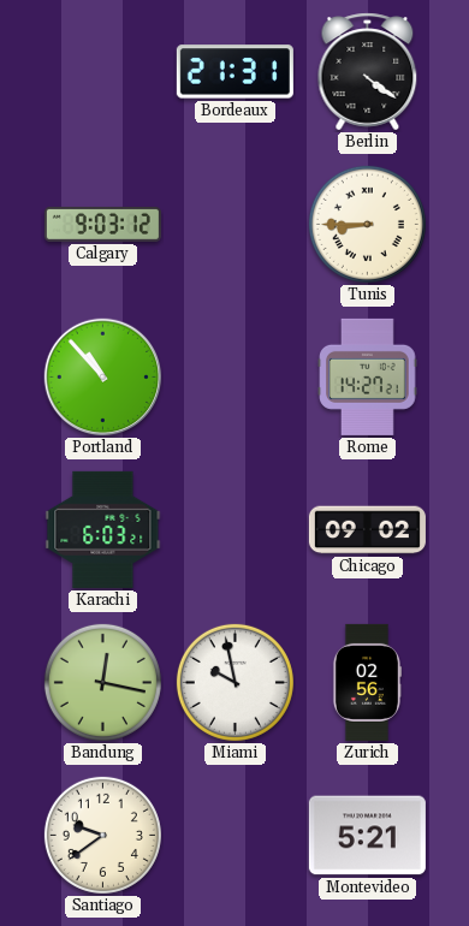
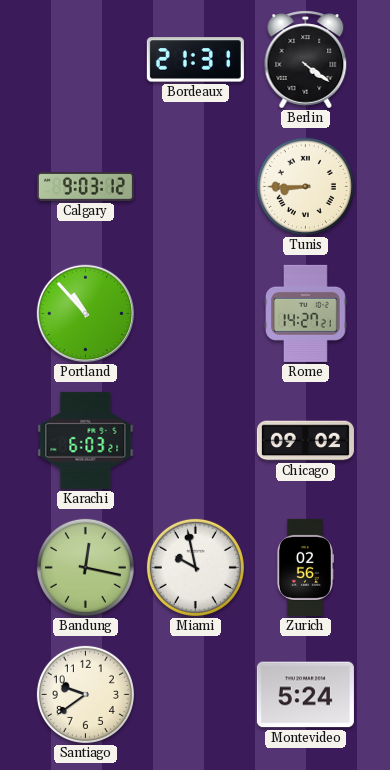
Montevideo: 5:21 -> 5:24 (305, 695)
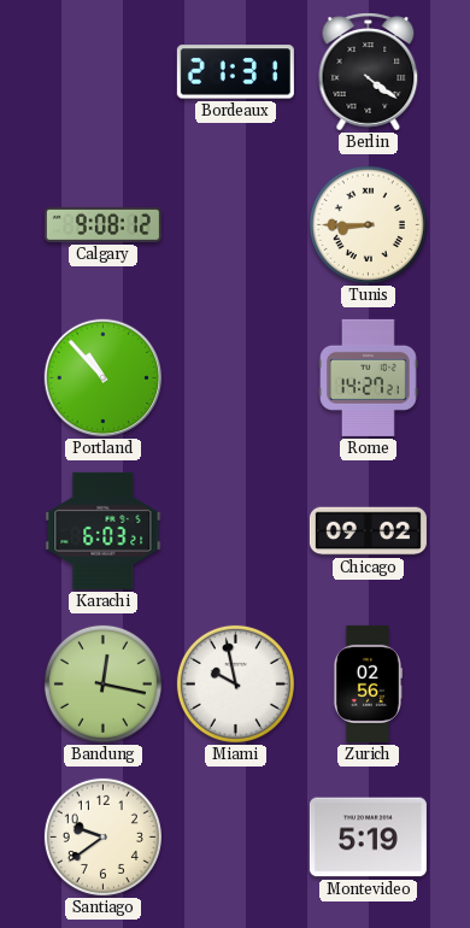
Calgary: 9:03 -> 9:08 (102, 224)
Montevideo: 5:24 -> 5:19 (368, 838)
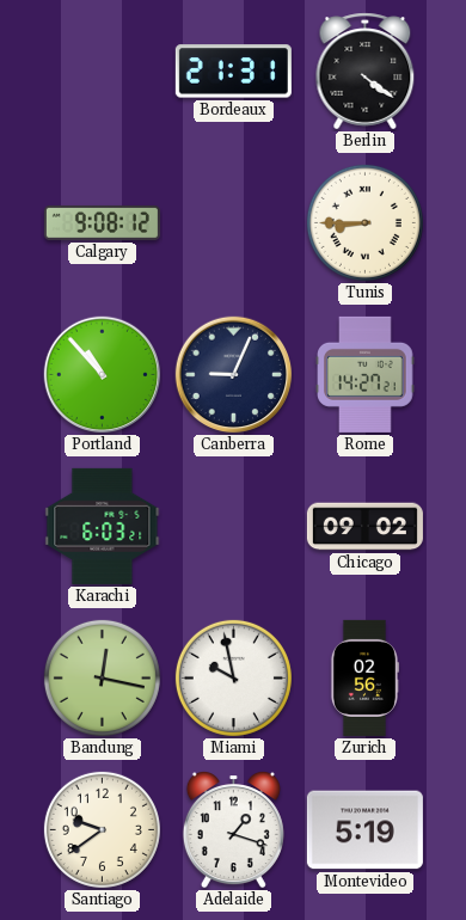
Canberra: none -> 9:04 (234, 375)
Adelaide: none -> 1:18 (233, 830)
